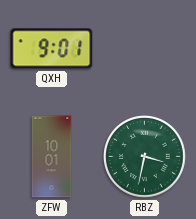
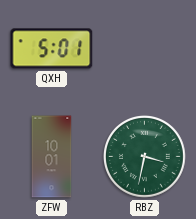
QXH: 9:01 -> 5:01 (52, 49)
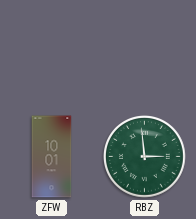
QXH: 5:01 -> none (52, 49)
RBZ: 3:32 -> 2:59 (145, 157)
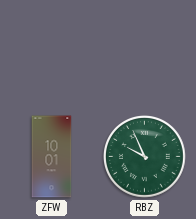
RBZ: 2:59 -> 9:56 (145, 157)
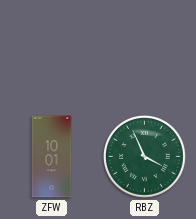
RBZ: 9:56 -> 3:56 (145, 157)
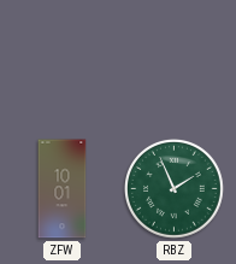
RBZ: 3:56 -> 1:56 (175, 189)
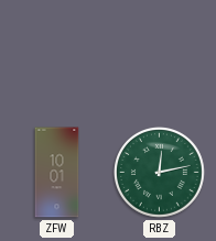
RBZ: 1:56 -> 12:13 (160, 173)
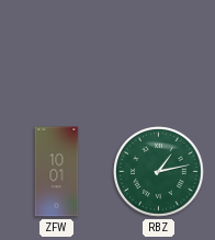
RBZ: 12:13 -> 1:13 (159, 172)
